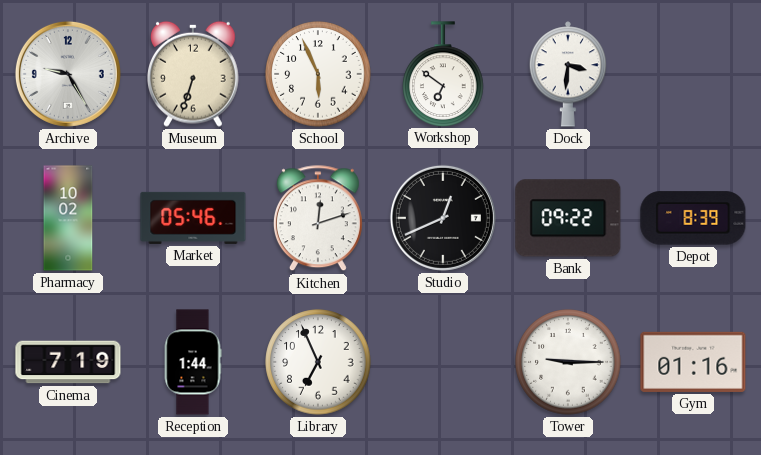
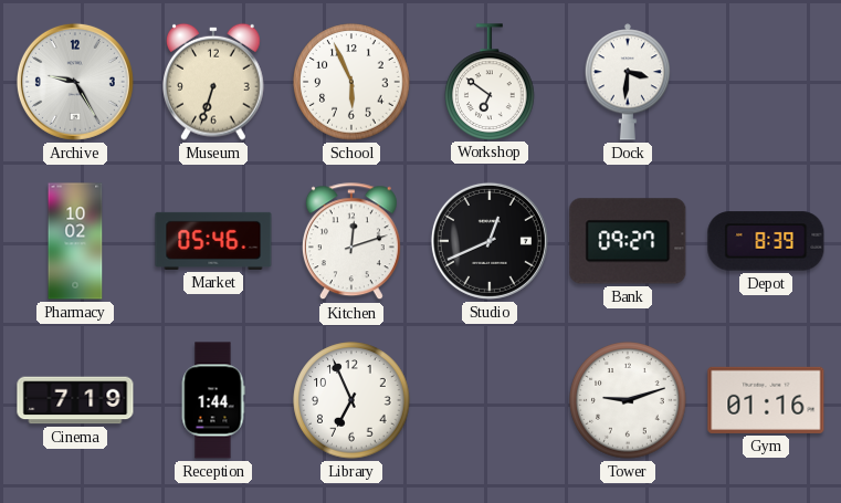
Bank: 09:22 -> 09:27 (628, 241)
Tower: 9:15 -> 9:12 (628, 400)
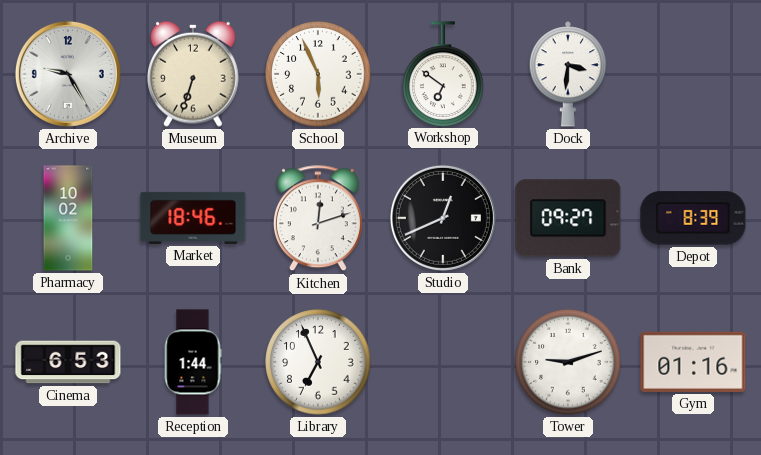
Market: 05:46 -> 18:46 (193, 218)
Cinema: 7:19 -> 6:53 (68, 362)
